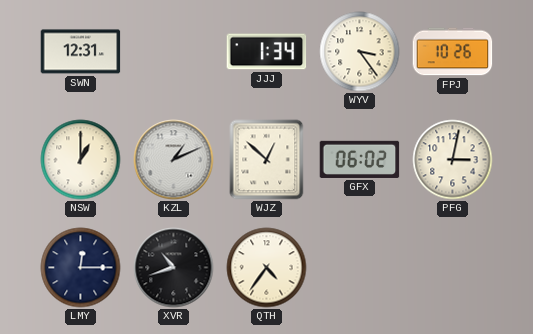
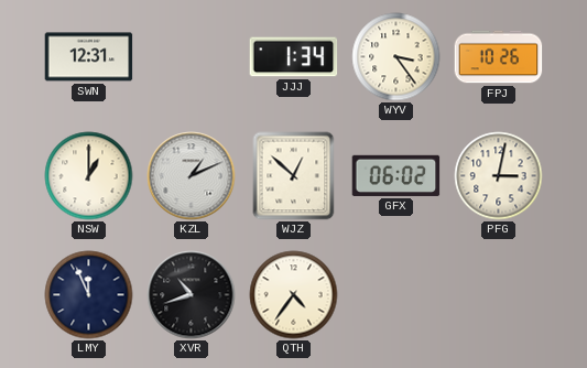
LMY: 12:15 -> 11:56 (89, 295)
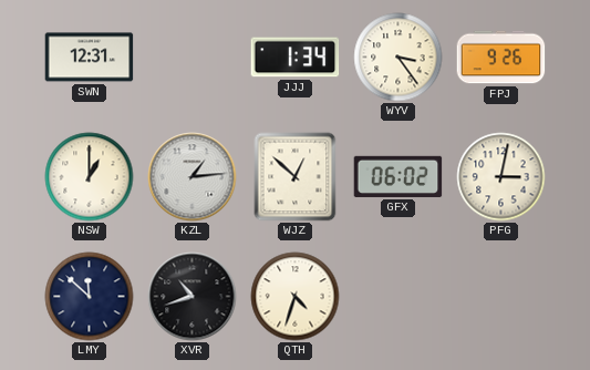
FPJ: 10:26 -> 9:26 (501, 58)
KZL: 1:11 -> 1:14 (193, 177)
LMY: 11:56 -> 11:52 (90, 297)
QTH: 4:36 -> 4:33 (296, 297)
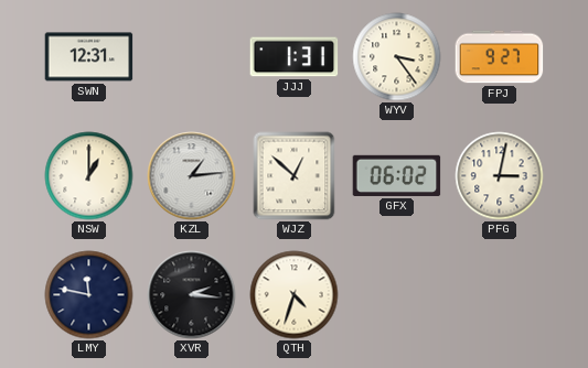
JJJ: 1:34 -> 1:31 (295, 57)
FPJ: 9:26 -> 9:27 (500, 57)
LMY: 11:52 -> 11:47 (89, 295)
XVR: 10:42 -> 2:16 (192, 295)
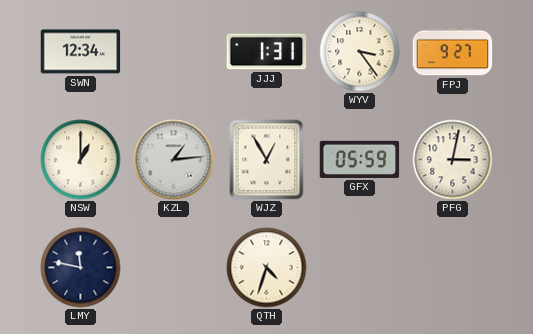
SWN: 12:31 -> 12:34 (81, 52)
WJZ: 12:52 -> 12:55 (267, 160)
GFX: 06:02 -> 05:59 (360, 159)
XVR: 2:16 -> none (192, 295)
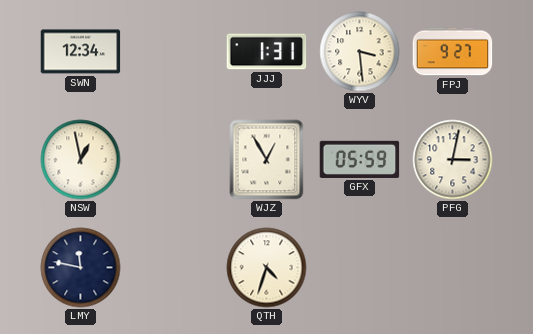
WYV: 3:24 -> 3:29 (360, 52)
NSW: 1:00 -> 12:58 (81, 160)
KZL: 1:14 -> none (174, 160)
